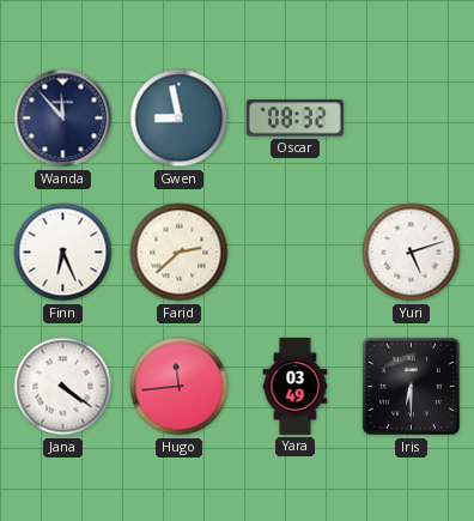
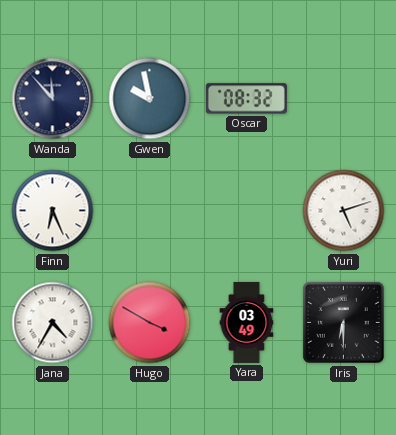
Gwen: 8:58 -> 9:58 (150, 99)
Farid: 2:38 -> none (180, 253)
Jana: 4:21 -> 4:35 (53, 323)
Hugo: 11:44 -> 3:50 (150, 323)
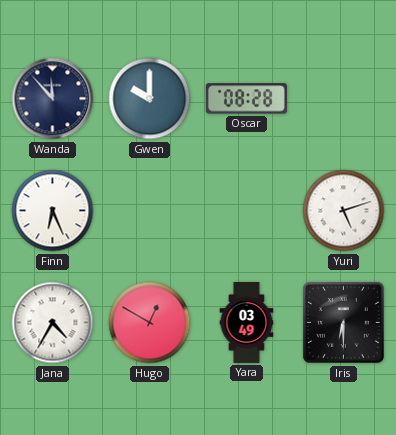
Gwen: 9:58 -> 10:00 (150, 99)
Oscar: 08:32 -> 08:28 (246, 99)
Hugo: 3:50 -> 12:50 (150, 323)
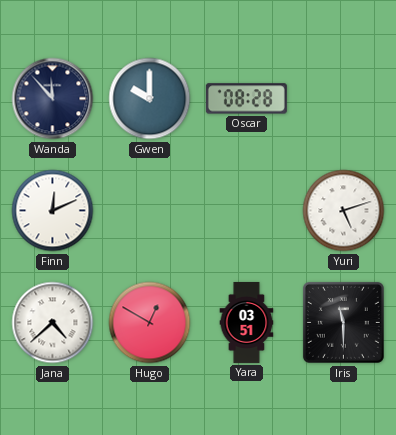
Finn: 6:26 -> 12:11 (53, 211)
Jana: 4:35 -> 4:38 (53, 323)
Yara: 03:49 -> 03:51 (247, 322)
Iris: 6:30 -> 11:30 (343, 322)
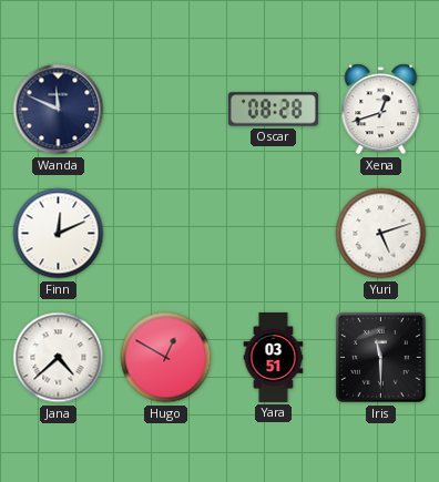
Wanda: 11:53 -> 11:49 (59, 110)
Gwen: 10:00 -> none (150, 99)
Xena: none -> 12:42 (381, 110)
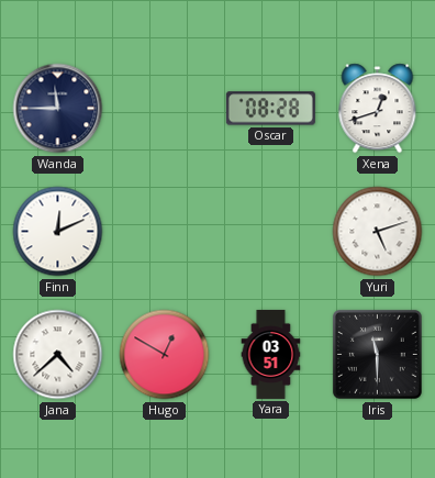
Wanda: 11:49 -> 11:45 (58, 109)
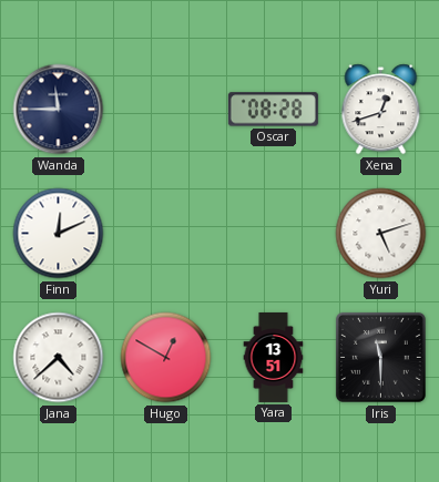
Yara: 03:51 -> 13:51 (274, 357)
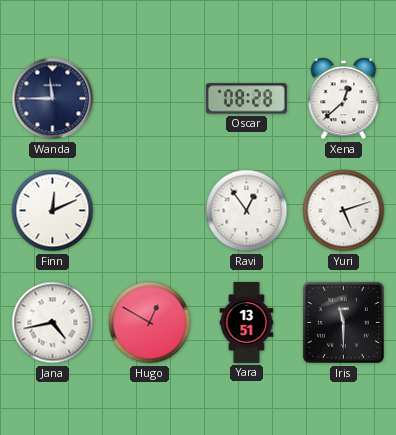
Xena: 12:42 -> 12:38 (344, 99)
Ravi: none -> 12:54 (247, 211)
Jana: 4:38 -> 4:43 (53, 323)
